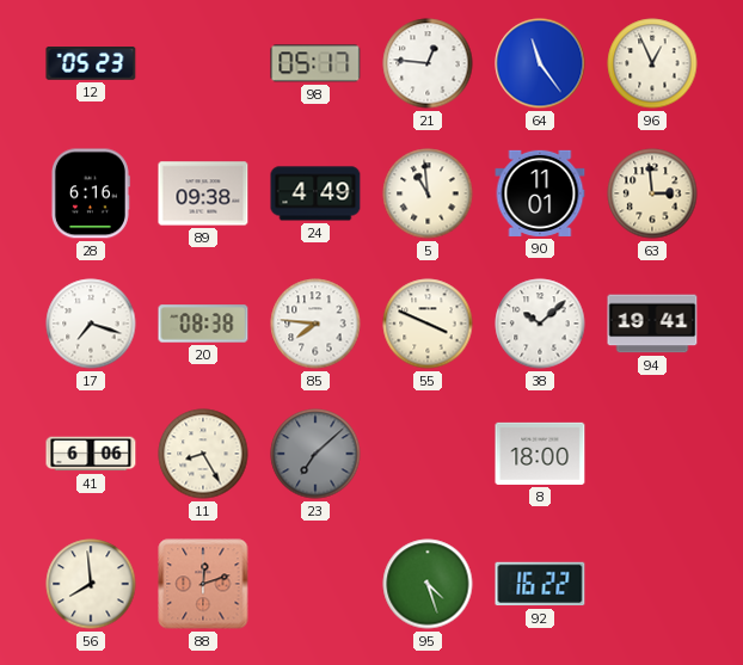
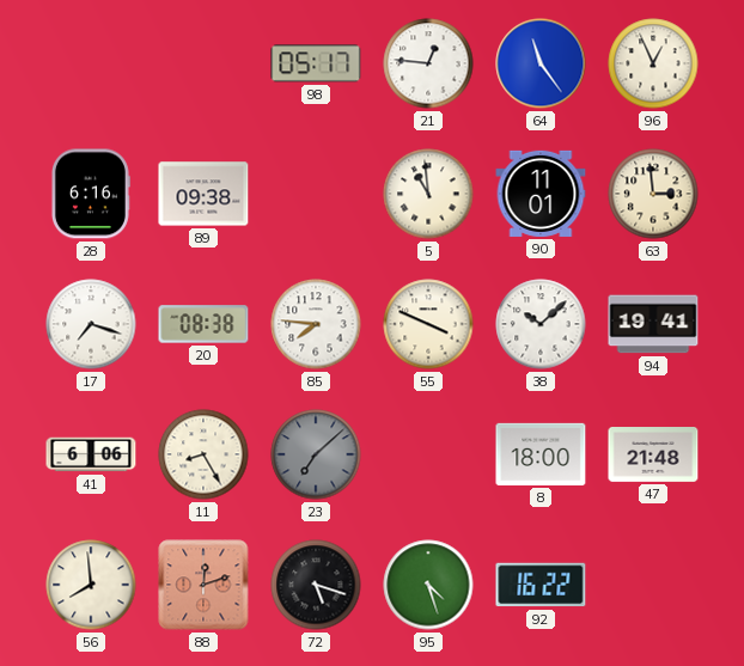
12: 05:23 -> none (91, 64)
24: 4:49 -> none (315, 193)
47: none -> 21:48 (653, 456)
72: none -> 5:18 (316, 585)
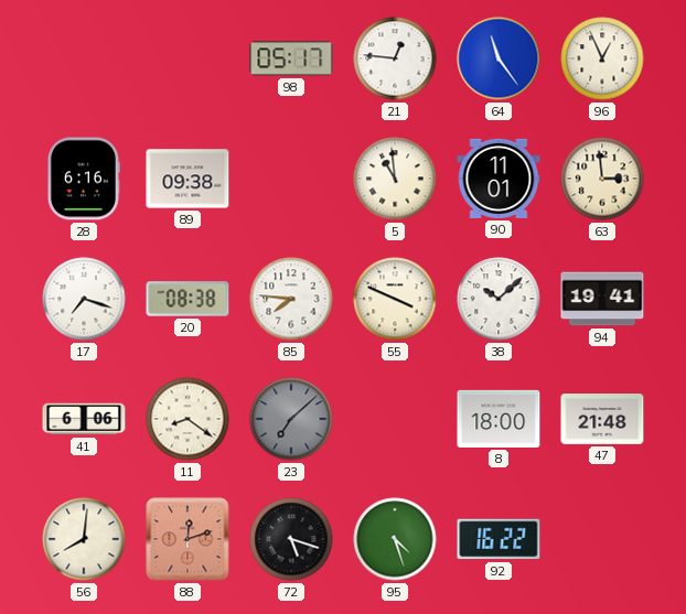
11: 8:25 -> 8:21 (187, 419)
56: 7:59 -> 8:01 (84, 539)
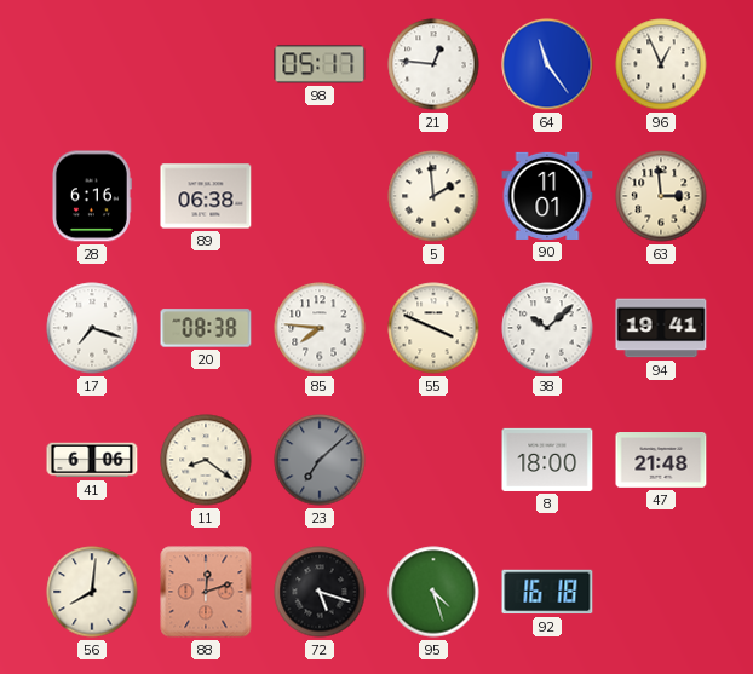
89: 09:38 -> 06:38 (206, 196)
5: 10:59 -> 1:59 (433, 196)
92: 16:22 -> 16:18 (547, 592)
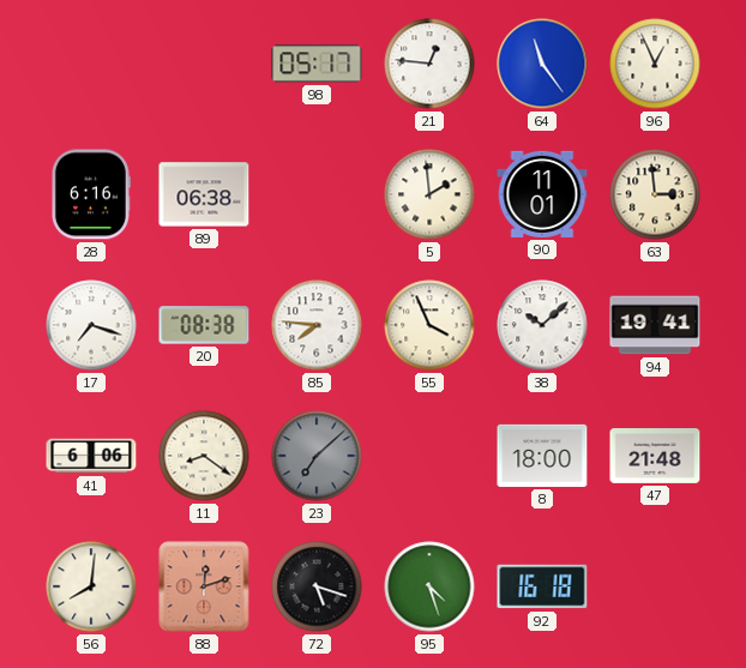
55: 3:49 -> 3:56 (429, 325)
